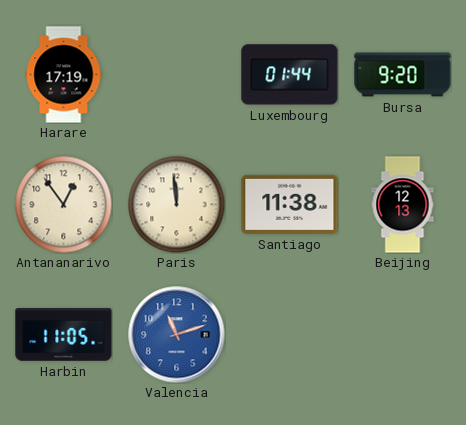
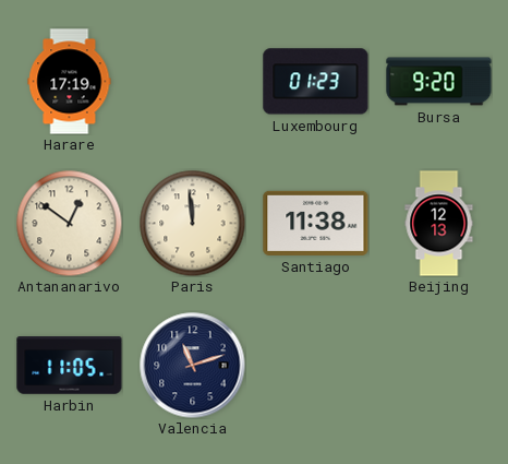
Luxembourg: 01:44 -> 01:23 (316, 82)
Antananarivo: 12:54 -> 12:51 (69, 223)
Valencia dial: blue -> navy (193, 366)
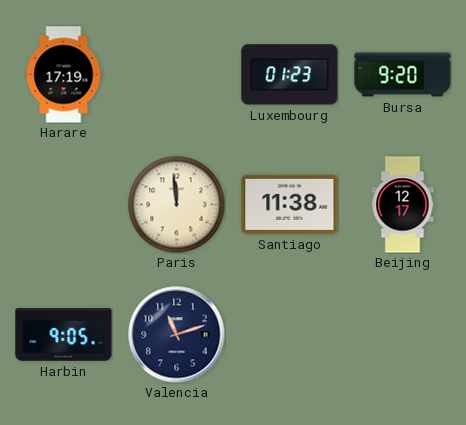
Antananarivo: 12:51 -> none (69, 223)
Beijing: 12:13 -> 12:17 (403, 205)
Harbin: 11:05 -> 9:05 (64, 335)
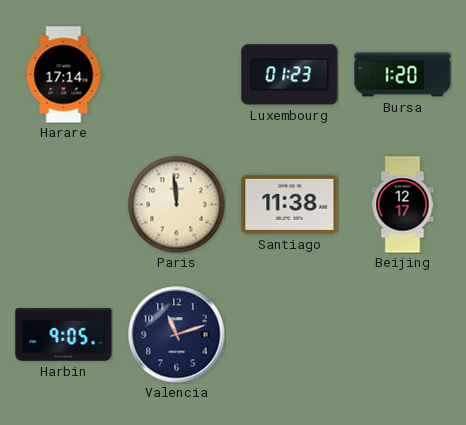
Harare: 17:19 -> 17:14 (64, 75)
Bursa: 9:20 -> 1:20 (403, 75)
